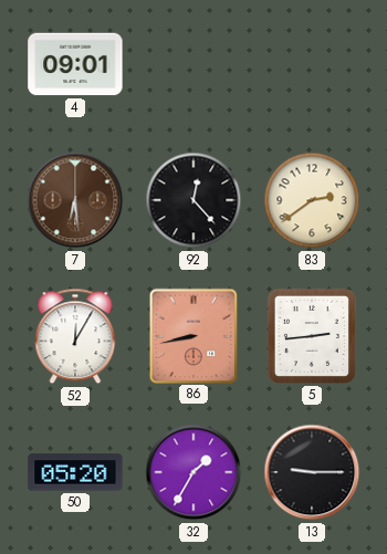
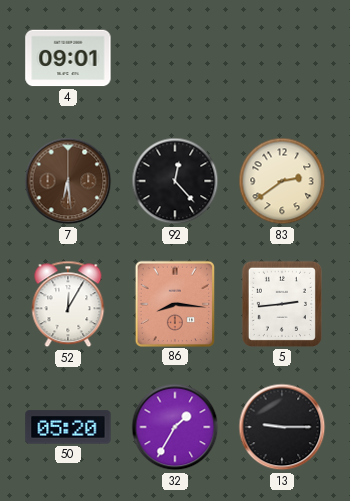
86: 8:43 -> 8:16 (174, 303)
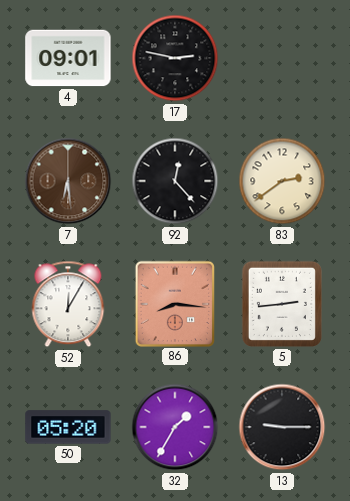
17: none -> 2:47 (175, 58)
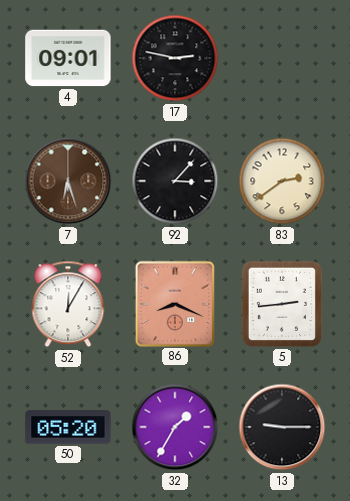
7: 6:29 -> 6:27 (68, 181)
92: 12:23 -> 3:07 (175, 181)
86: 8:16 -> 8:19 (174, 303)
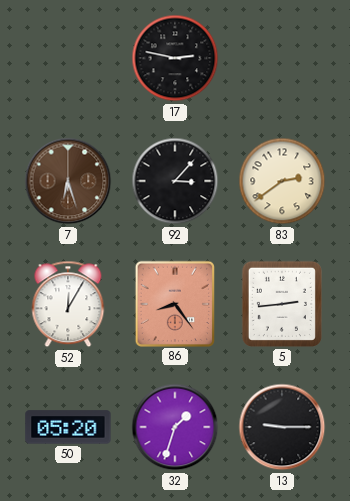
4: 09:01 -> none (68, 58)
86: 8:19 -> 8:24 (174, 303)
32: 1:35 -> 1:33 (175, 427)
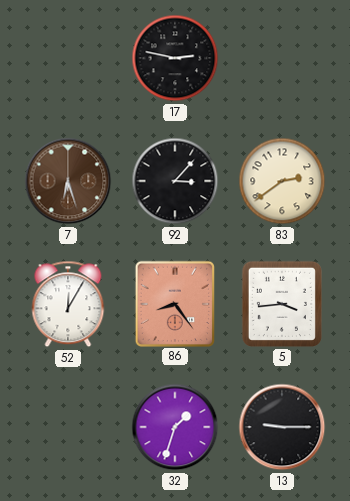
5: 2:44 -> 3:44 (282, 304)
50: 05:20 -> none (68, 427)
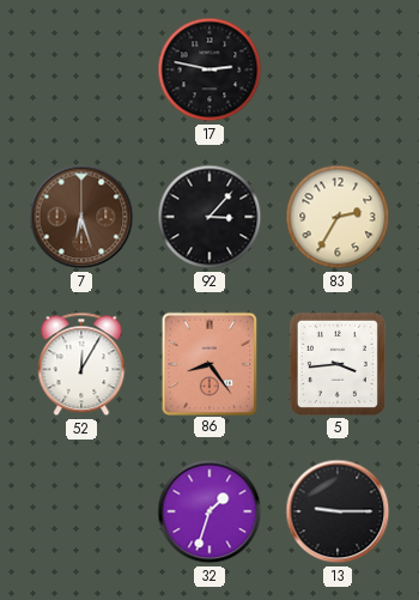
83: 2:39 -> 2:35 (338, 217)
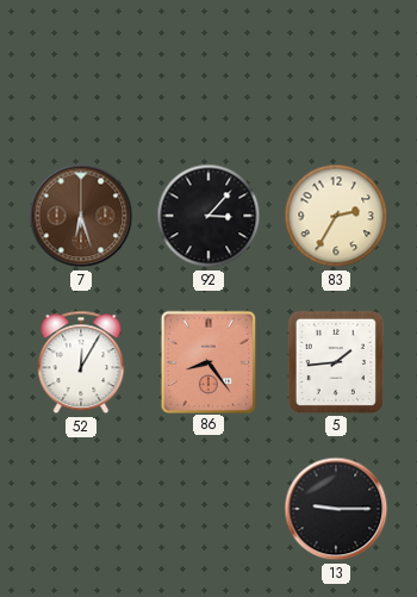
17: 2:47 -> none (209, 69)
5: 3:44 -> 1:44 (336, 362)
32: 1:33 -> none (209, 511)
